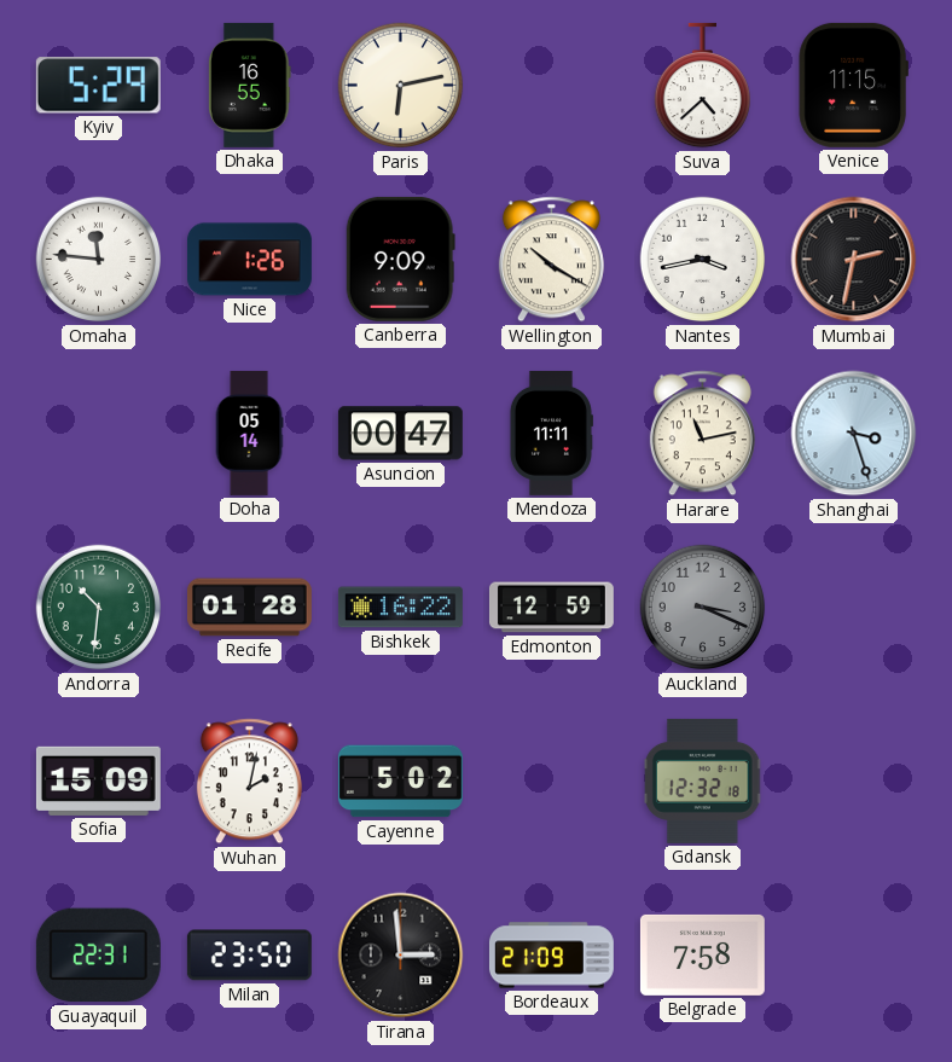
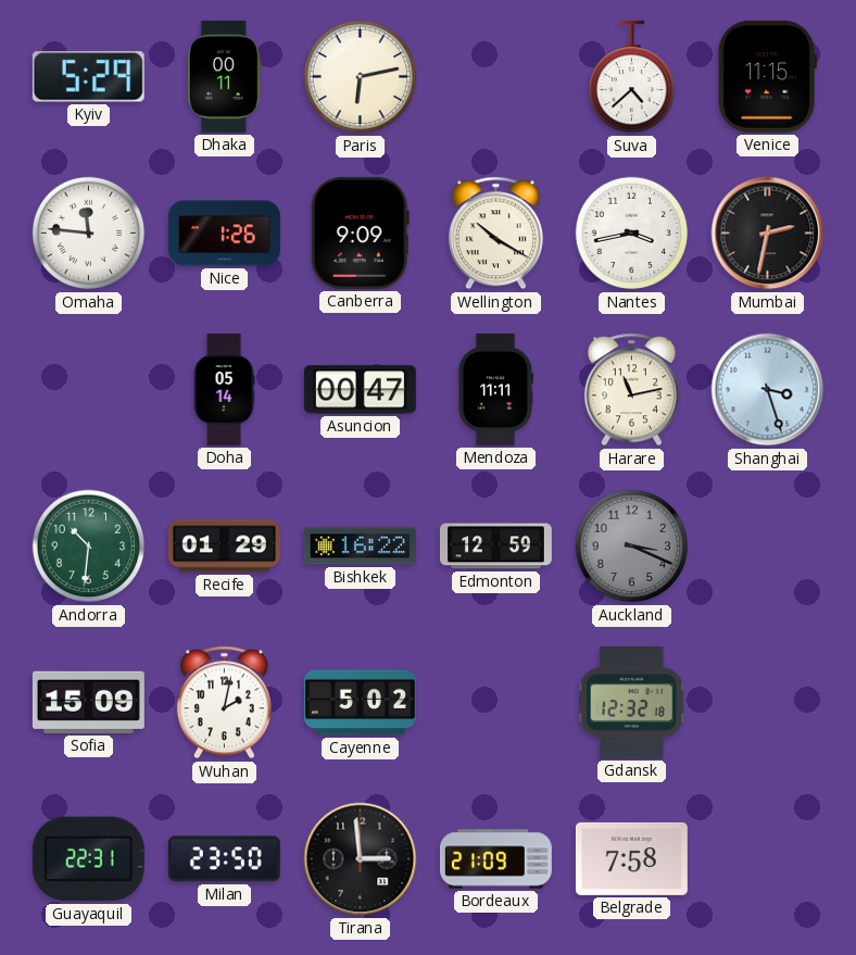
Dhaka: 16:55 -> 00:11 (225, 76)
Recife: 01:28 -> 01:29 (224, 546)
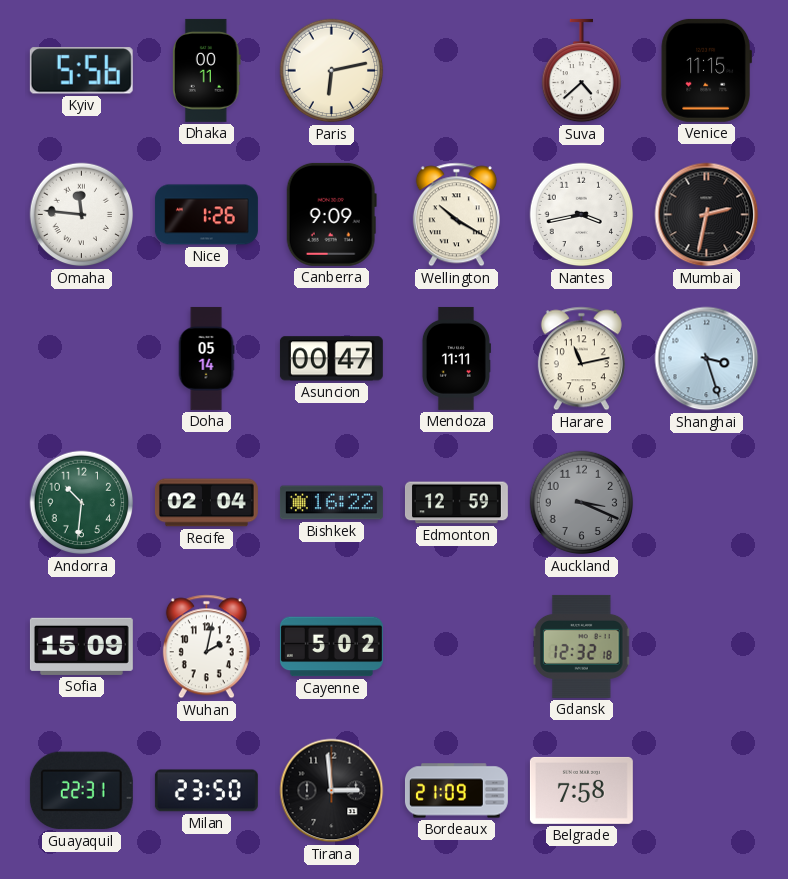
Kyiv: 5:29 -> 5:56 (81, 71)
Recife: 01:29 -> 02:04 (206, 503)
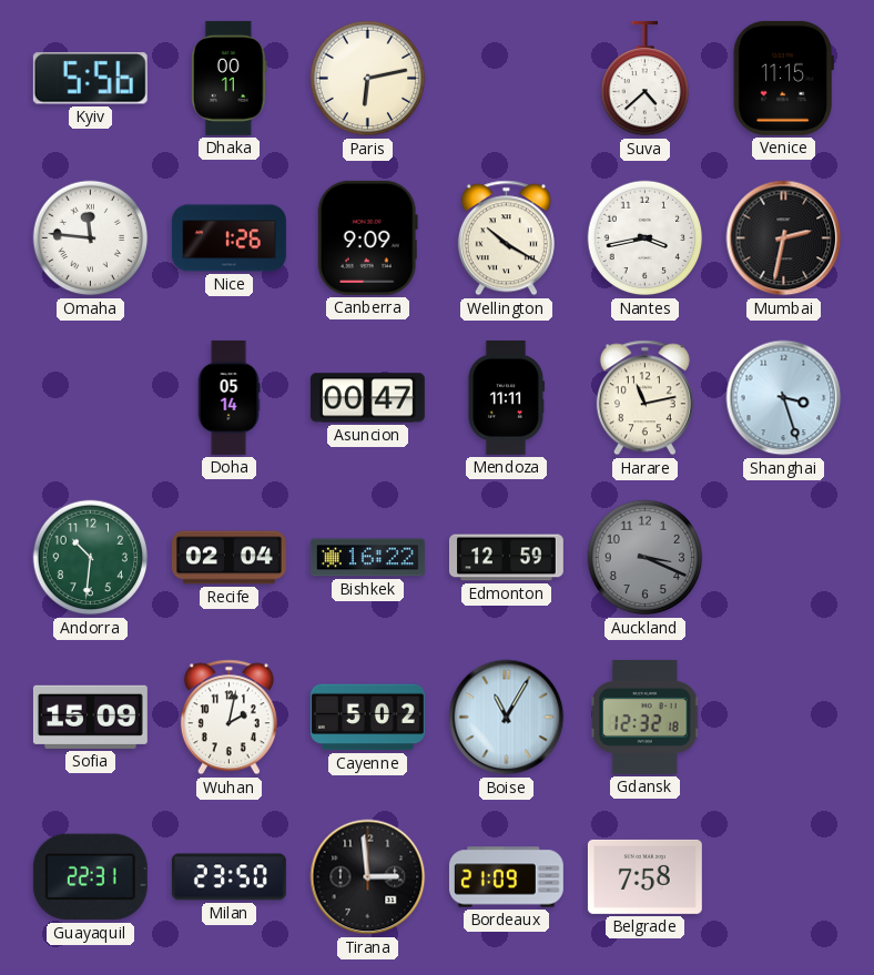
Boise: none -> 11:05 (507, 718)
